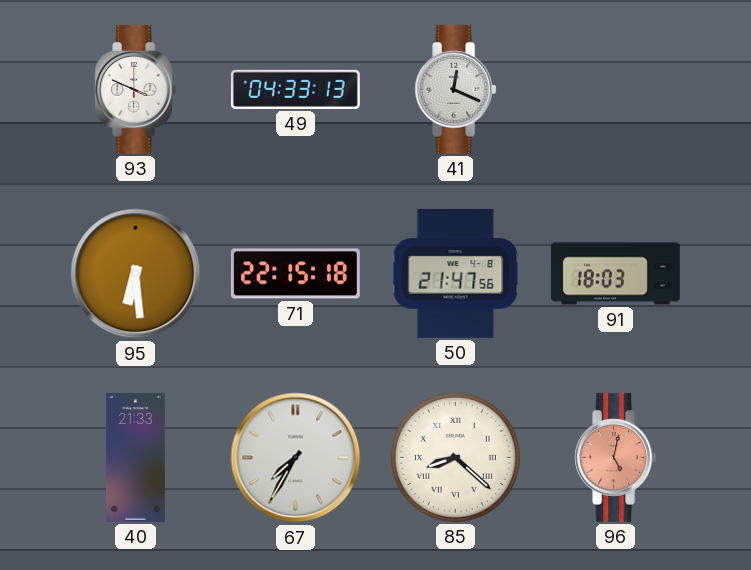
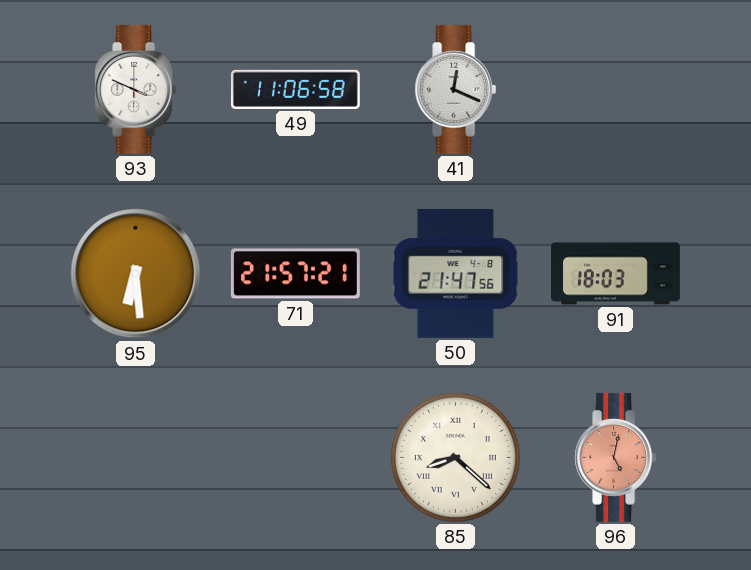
49: 04:33 -> 11:06 (295, 89)
71: 22:15 -> 21:57 (295, 274)
40: 21:33 -> none (135, 457)
67: 7:35 -> none (296, 458)
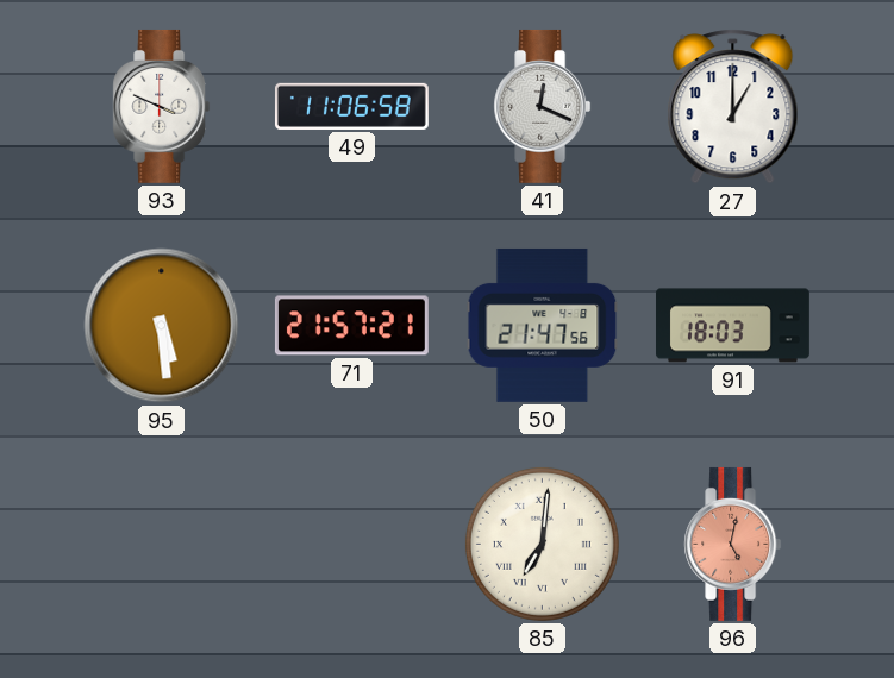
27: none -> 1:00 (733, 107)
95: 6:29 -> 5:29 (162, 326)
85: 8:22 -> 7:01 (542, 544)
